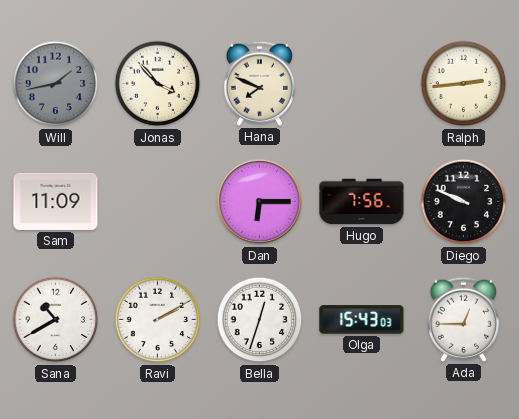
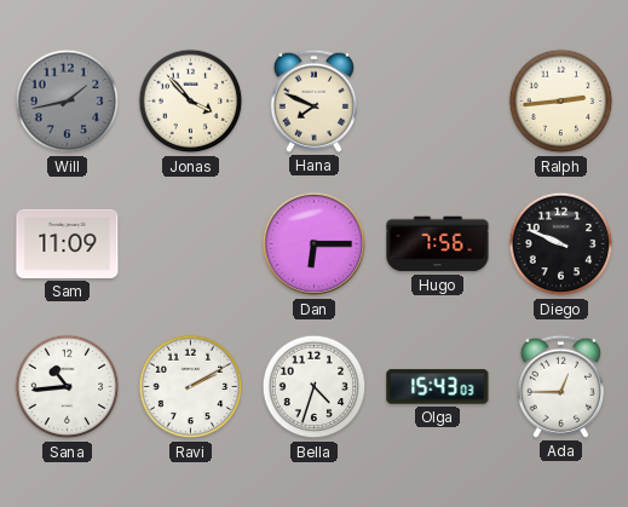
Sana: 10:40 -> 10:44 (68, 387)
Bella: 12:33 -> 4:33 (315, 387)
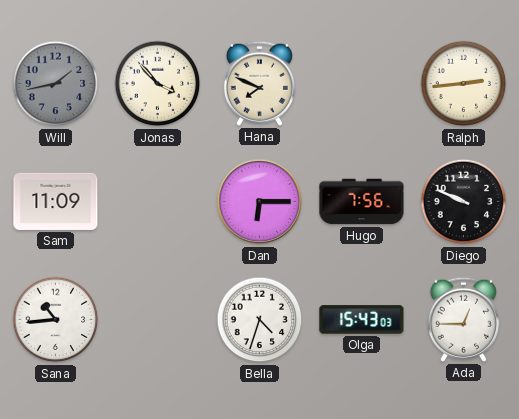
Ravi: 2:10 -> none (191, 387)
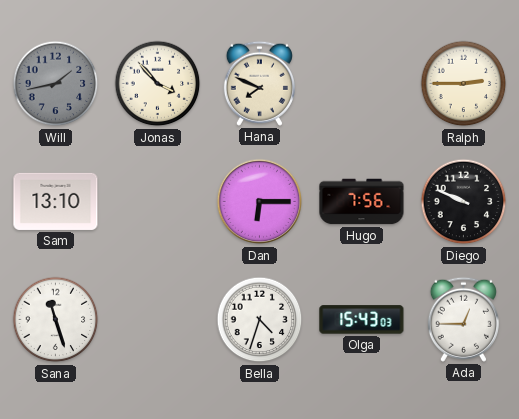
Ralph: 2:44 -> 2:45 (464, 84)
Sam: 11:09 -> 13:10 (56, 201)
Sana: 10:44 -> 11:27 (56, 320)
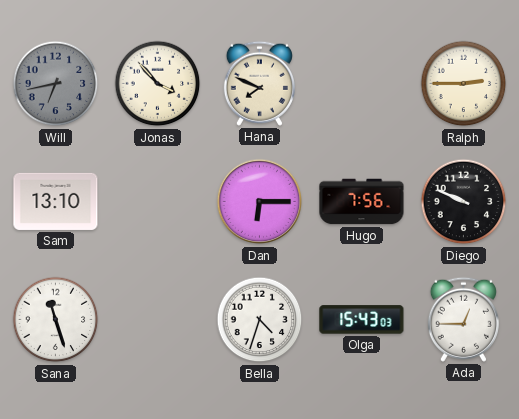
Will: 1:43 -> 6:43 (56, 84)
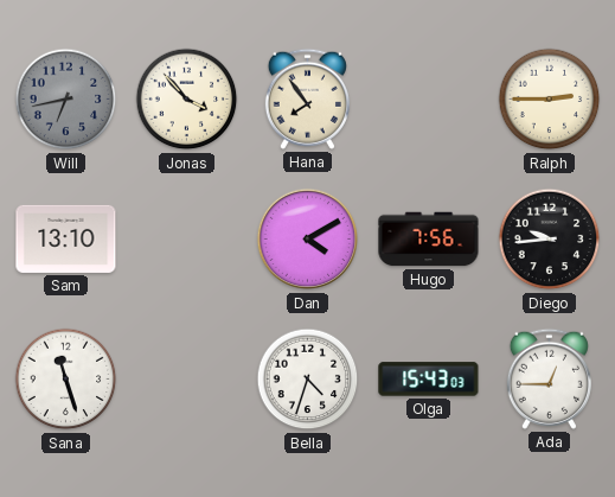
Hana: 7:49 -> 7:54 (307, 98)
Dan: 6:15 -> 4:10 (308, 240)
Diego: 9:49 -> 9:44 (550, 240)
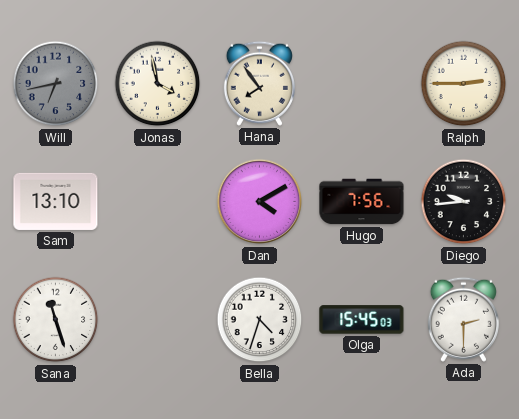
Jonas: 3:53 -> 3:58 (158, 84)
Olga: 15:43 -> 15:45 (362, 320)
Ada: 12:45 -> 2:30 (463, 319)
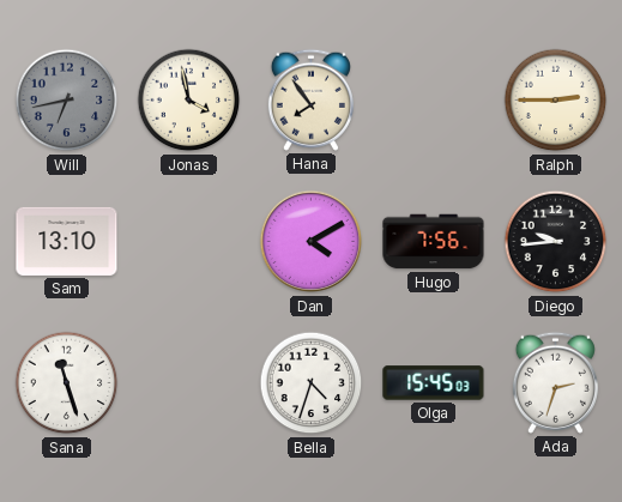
Ada: 2:30 -> 2:33 (555, 382)
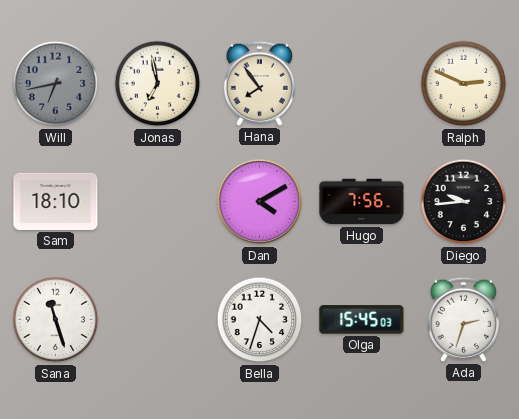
Jonas: 3:58 -> 6:58 (158, 84)
Ralph: 2:45 -> 2:49 (464, 84)
Sam: 13:10 -> 18:10 (56, 201)
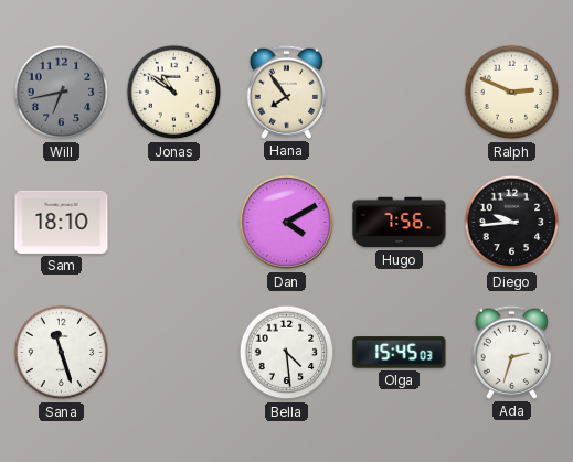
Jonas: 6:58 -> 10:51 (174, 93)
Bella: 4:33 -> 4:29 (287, 353)
